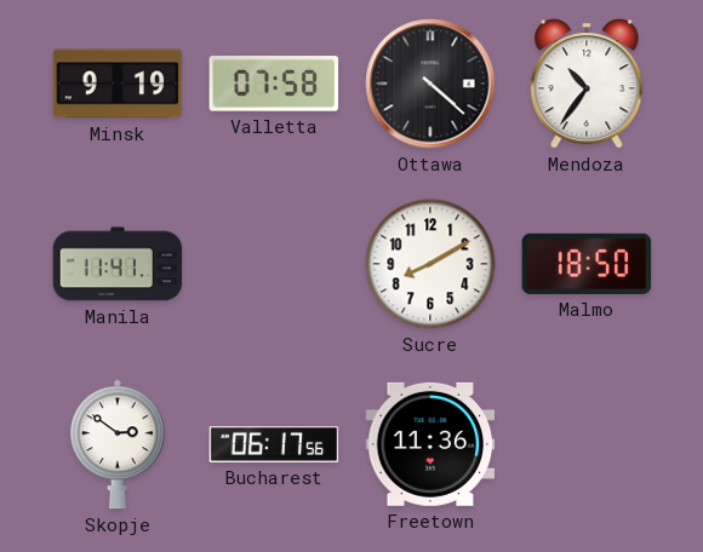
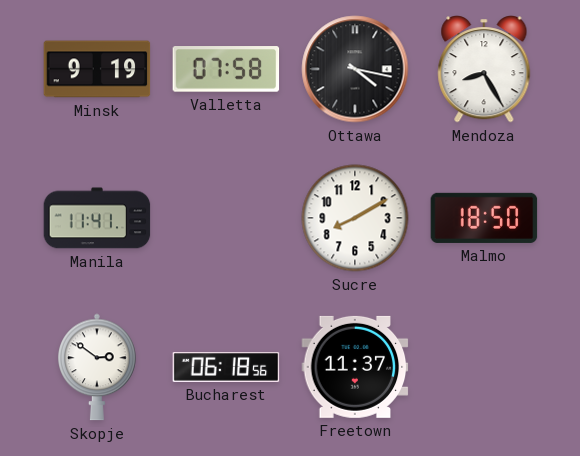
Ottawa: 4:22 -> 4:17 (355, 69)
Mendoza: 10:36 -> 8:25 (484, 69)
Bucharest: 06:17 -> 06:18 (226, 368)
Freetown: 11:36 -> 11:37 (355, 367)
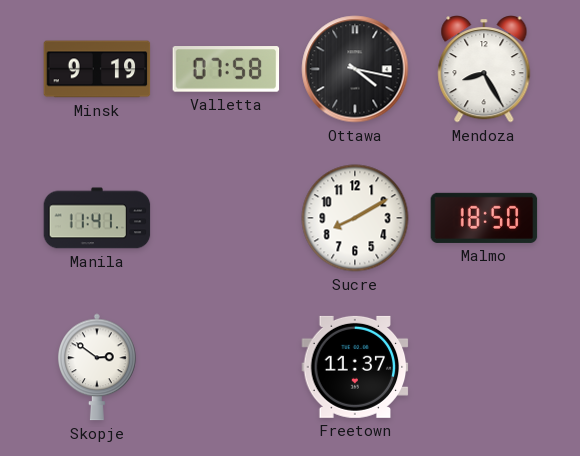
Bucharest: 06:18 -> none (226, 368)
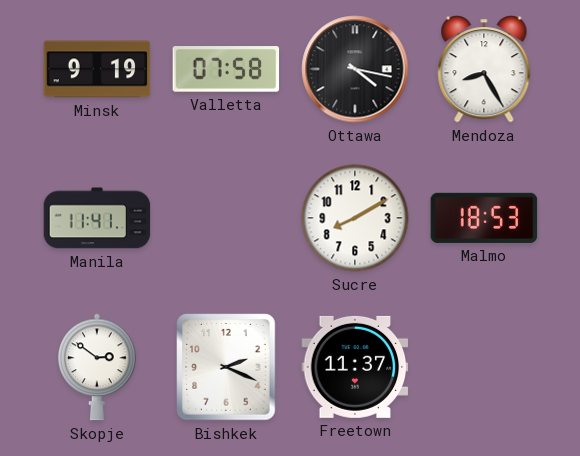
Malmo: 18:50 -> 18:53 (484, 218)
Bishkek: none -> 2:19 (226, 367)
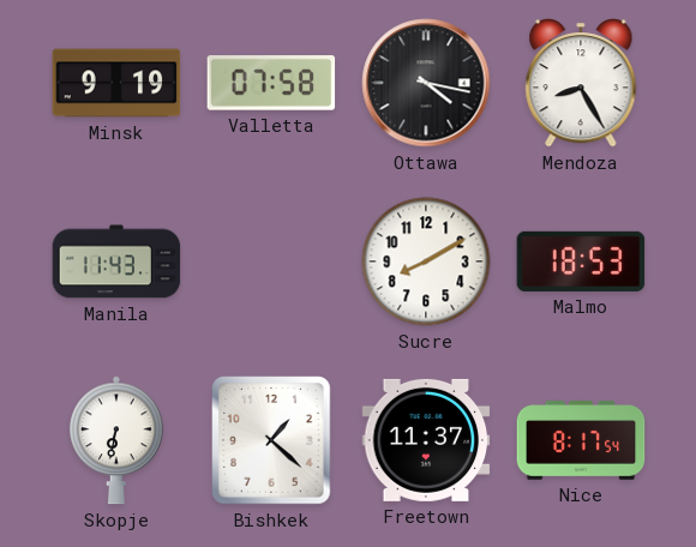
Manila: 11:41 -> 11:43 (116, 262)
Skopje: 2:51 -> 6:32 (118, 440)
Bishkek: 2:19 -> 1:22 (271, 440)
Nice: none -> 8:17 (581, 440)
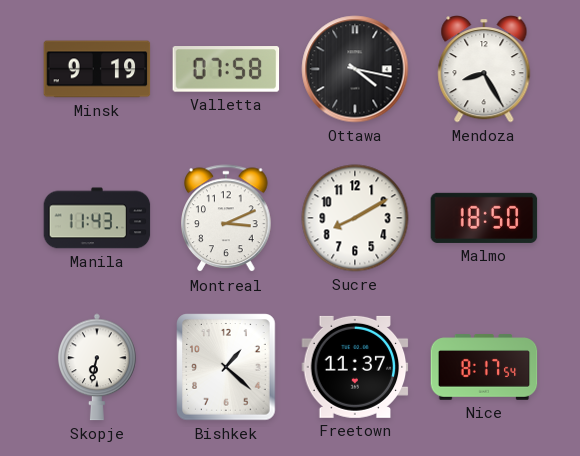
Montreal: none -> 3:11 (226, 219)
Malmo: 18:53 -> 18:50 (484, 218)
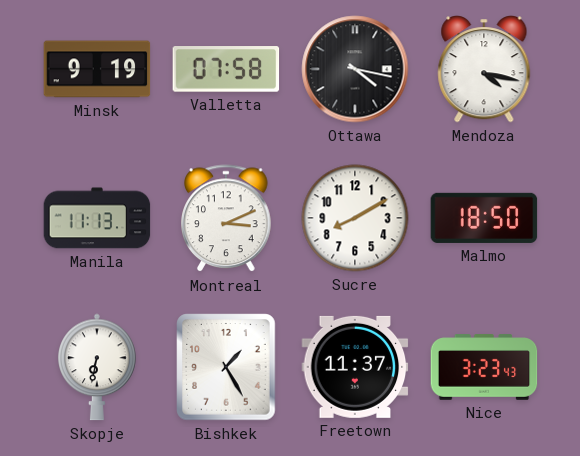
Mendoza: 8:25 -> 4:17 (484, 69)
Manila: 11:43 -> 11:13 (97, 218)
Bishkek: 1:22 -> 1:25 (226, 367)
Nice: 8:17 -> 3:23 (484, 367)
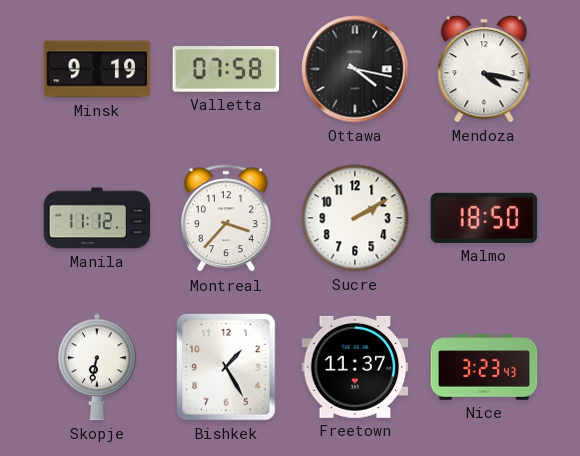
Manila: 11:13 -> 11:12 (97, 218)
Montreal: 3:11 -> 3:37 (226, 219)
Sucre: 8:10 -> 2:10 (355, 218)
